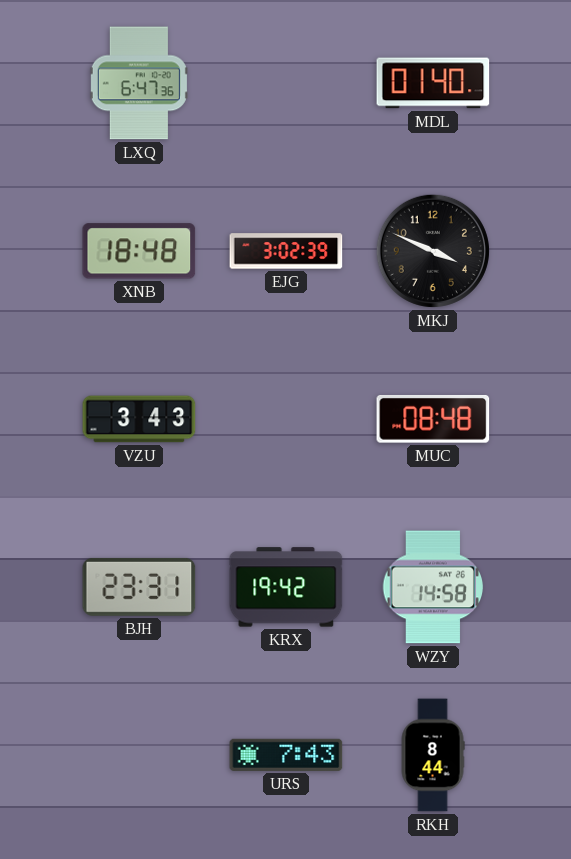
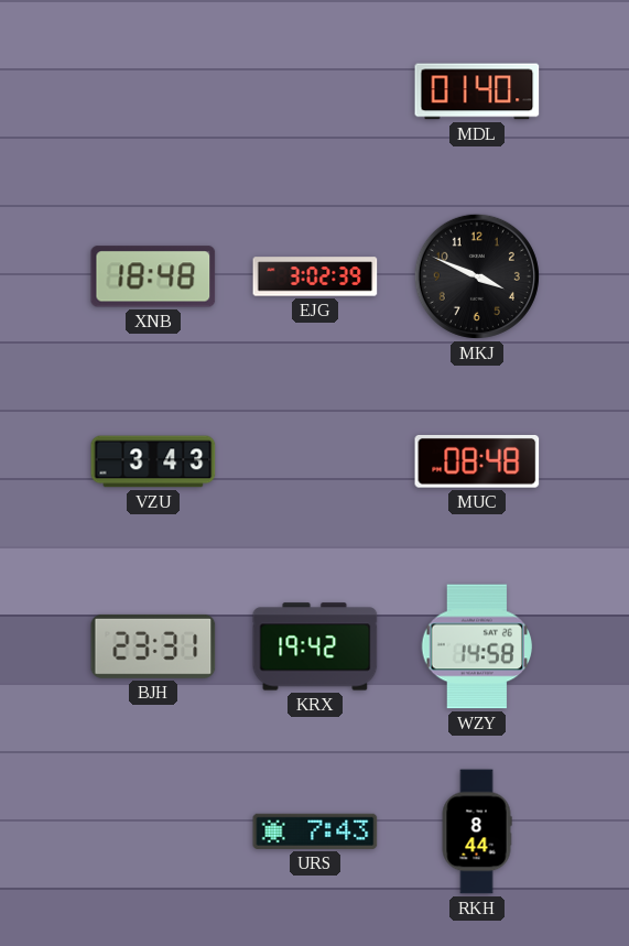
LXQ: 6:47 -> none (139, 83)
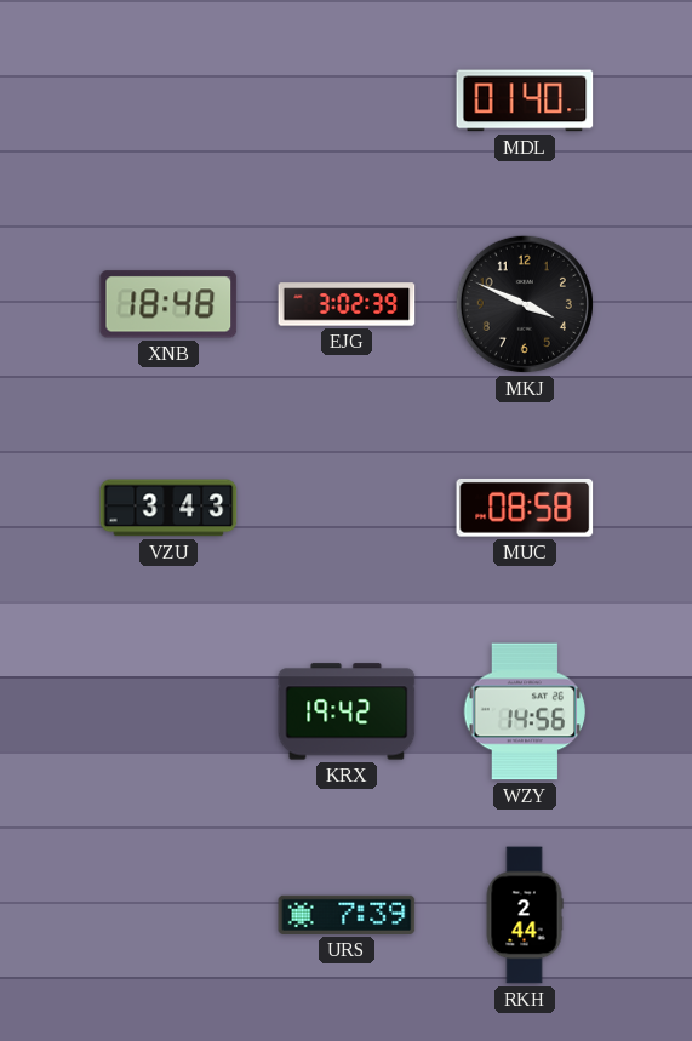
MUC: 08:48 -> 08:58 (525, 508)
BJH: 23:31 -> none (153, 646)
WZY: 14:58 -> 14:56 (525, 711)
URS: 7:43 -> 7:39 (347, 915)
RKH: 8:44 -> 2:44 (525, 915)
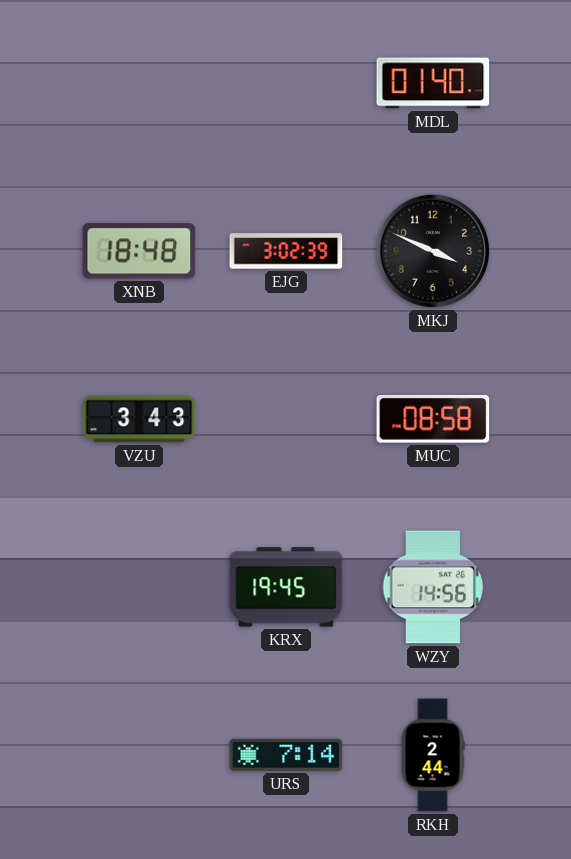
KRX: 19:42 -> 19:45 (286, 587)
URS: 7:39 -> 7:14 (286, 755)
